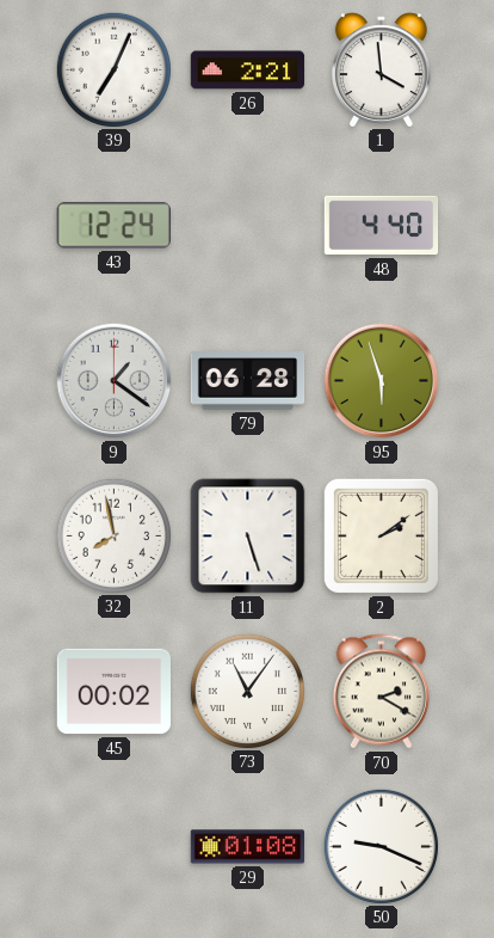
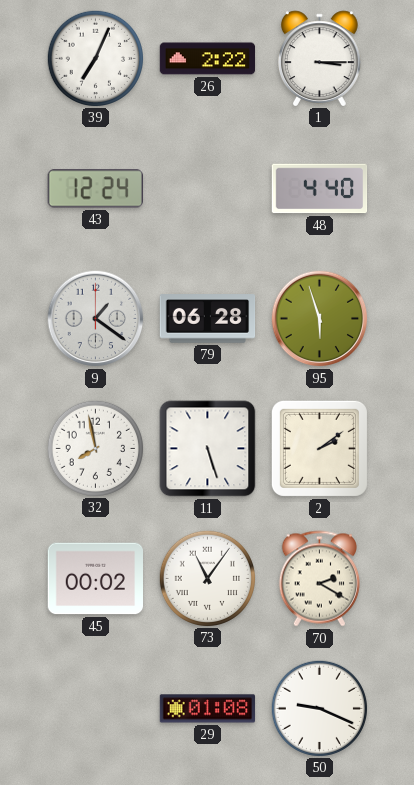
26: 2:21 -> 2:22 (208, 59)
1: 3:59 -> 3:15 (319, 58)
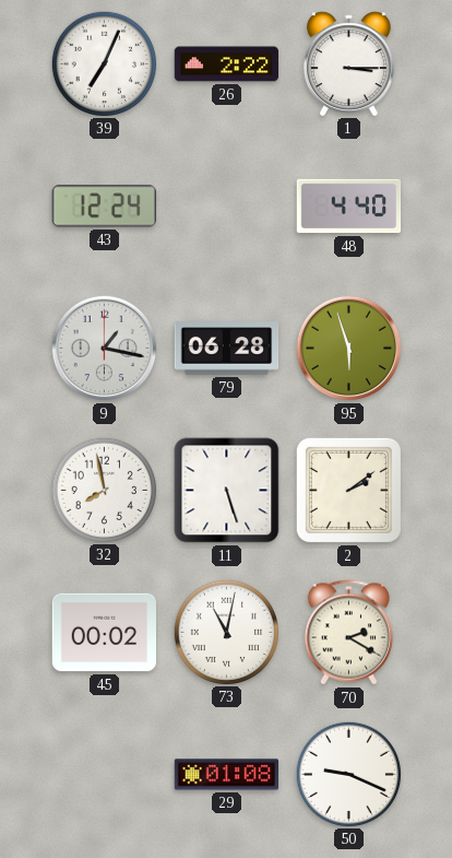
9: 1:21 -> 1:17 (105, 349)
73: 11:06 -> 11:02 (226, 632)
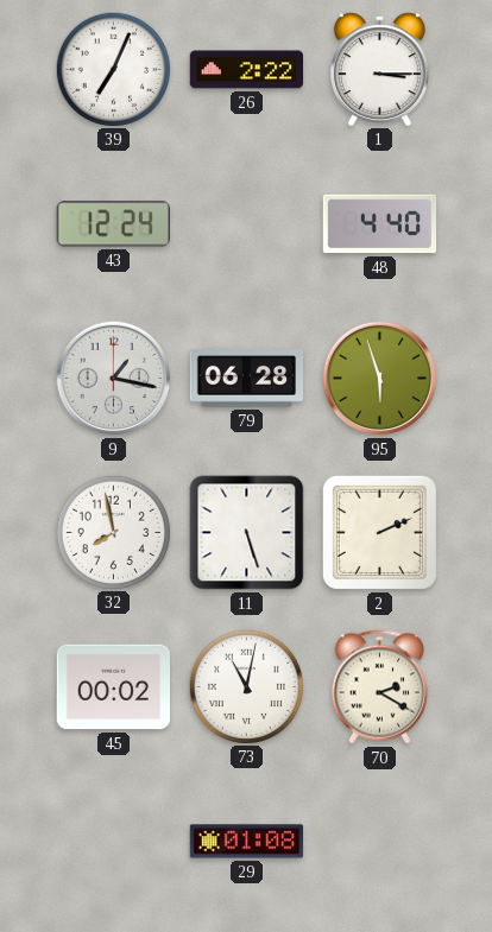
2: 2:09 -> 2:11 (379, 532)
50: 9:19 -> none (348, 774)
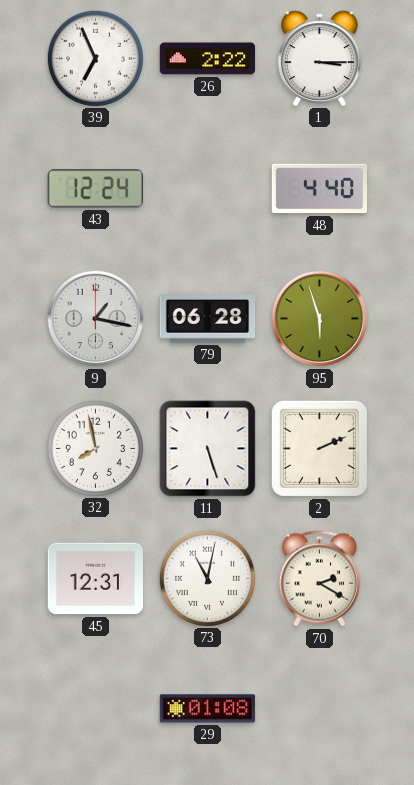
39: 7:04 -> 6:56 (95, 58)
45: 00:02 -> 12:31 (96, 579)
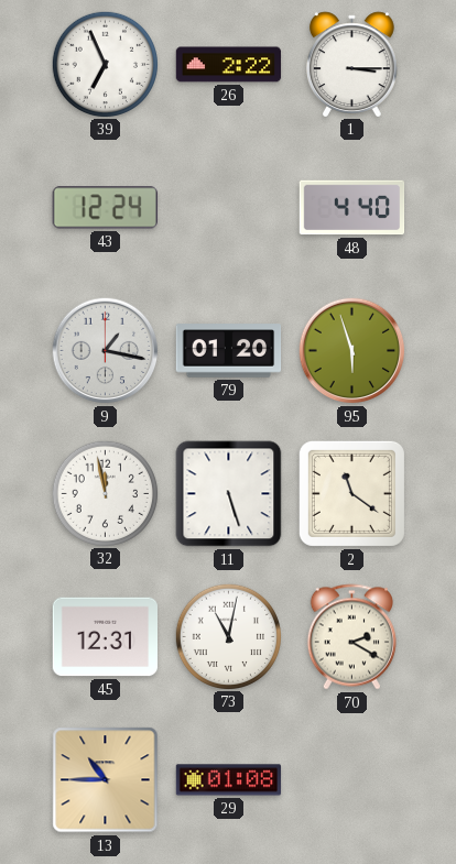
79: 06:28 -> 01:20 (229, 351)
32: 7:58 -> 11:58 (105, 493)
2: 2:11 -> 11:21 (351, 493)
13: none -> 10:45 (106, 780)
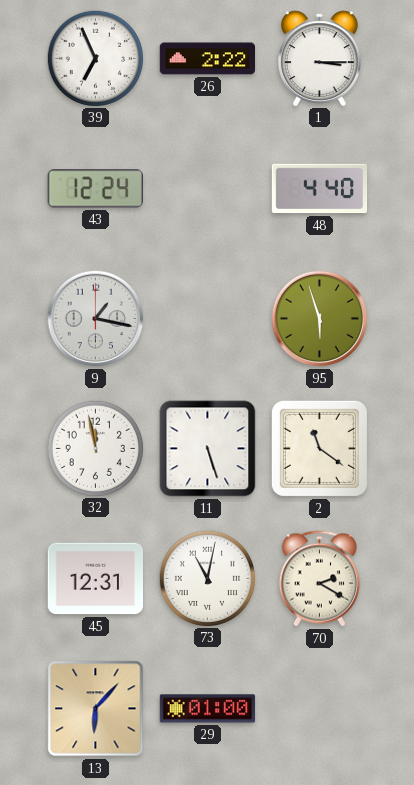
79: 01:20 -> none (229, 351)
13: 10:45 -> 6:07 (96, 709)
29: 01:08 -> 01:00 (208, 709)
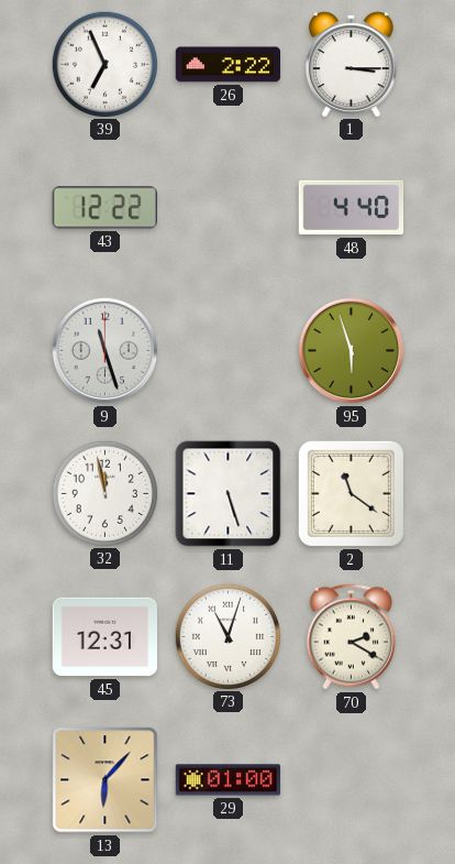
43: 12:24 -> 12:22 (104, 208)
9: 1:17 -> 11:27 (106, 351)
73: 11:02 -> 11:03 (227, 636)
